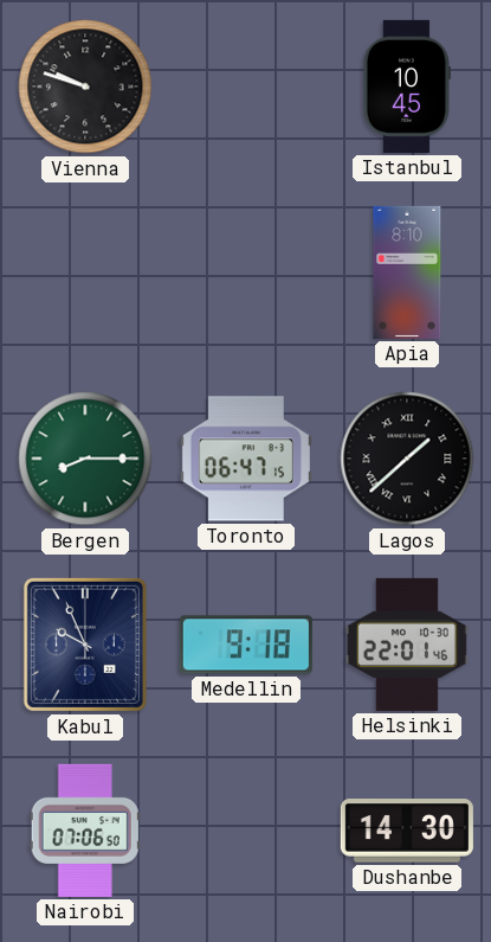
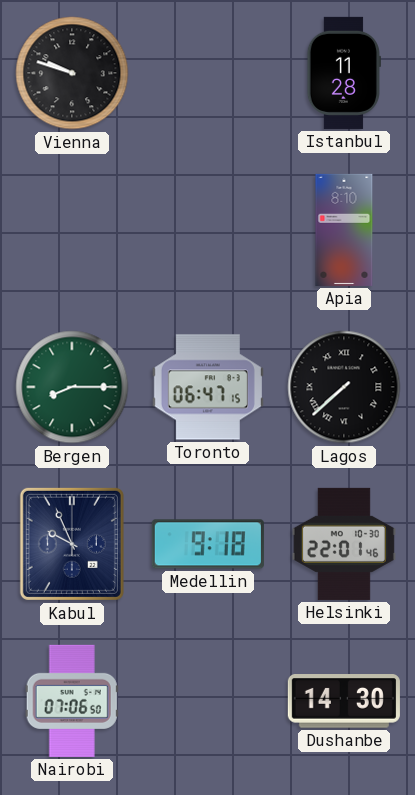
Istanbul: 10:45 -> 11:28 (344, 73)
Lagos: 1:38 -> 7:38 (344, 387)
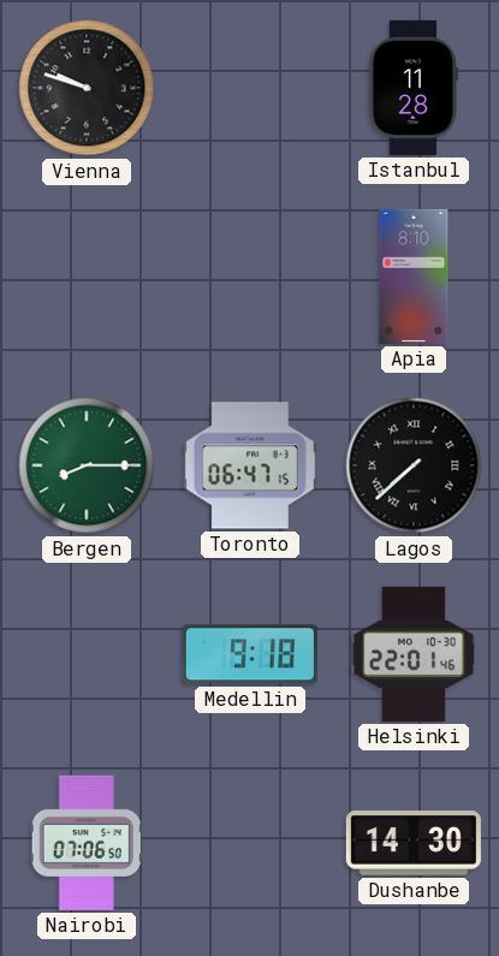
Kabul: 9:56 -> none (72, 544)
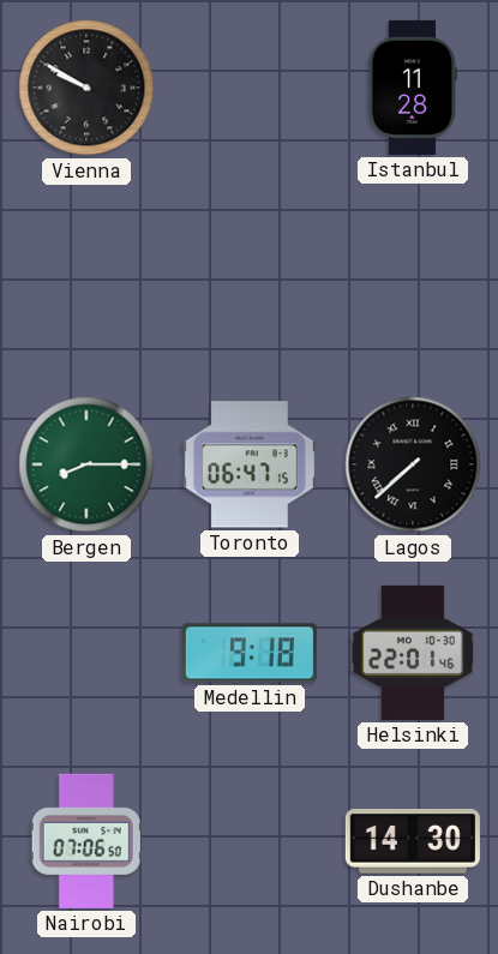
Vienna: 9:48 -> 9:50 (86, 88)
Apia: 8:10 -> none (414, 277)
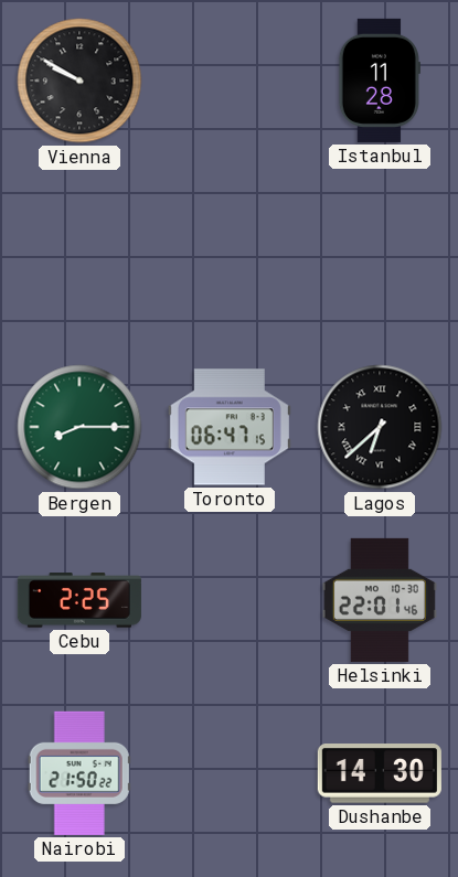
Lagos: 7:38 -> 6:38 (380, 427)
Cebu: none -> 2:25 (79, 600)
Medellin: 9:18 -> none (250, 653)
Nairobi: 07:06 -> 21:50 (79, 773)
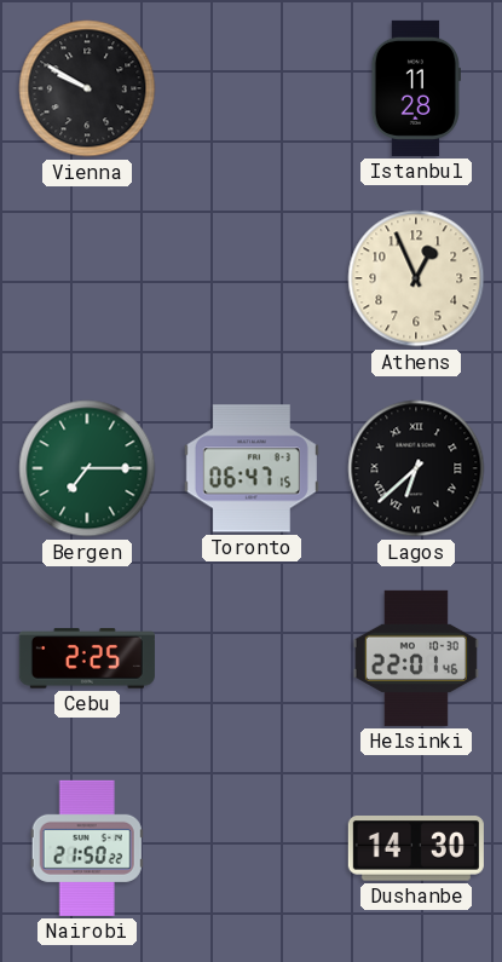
Athens: none -> 12:56 (416, 278)
Bergen: 8:15 -> 7:15 (87, 468)
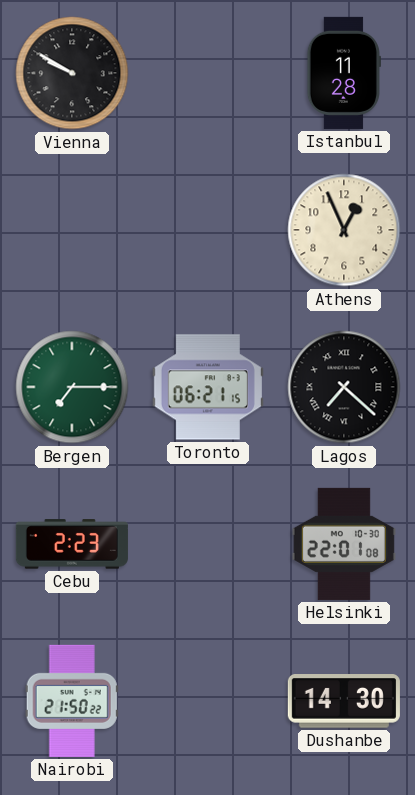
Toronto: 06:47 -> 06:21 (208, 387)
Lagos: 6:38 -> 7:22 (344, 387)
Cebu: 2:25 -> 2:23 (72, 544)
Helsinki: 22:01:46 -> 22:01:08 (344, 544)
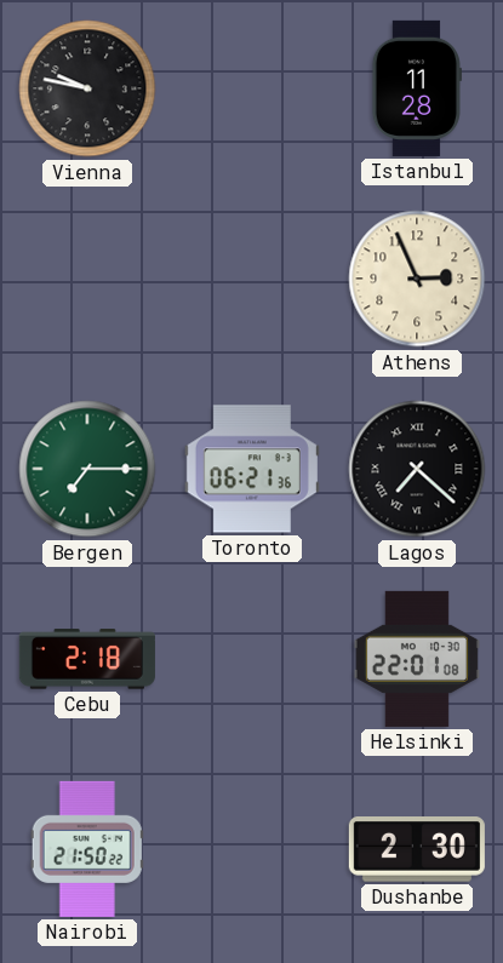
Vienna: 9:50 -> 9:47 (87, 88)
Athens: 12:56 -> 2:56 (417, 279)
Toronto: 06:21:15 -> 06:21:36 (252, 469)
Cebu: 2:23 -> 2:18 (87, 659)
Dushanbe: 14:30 -> 2:30 (417, 850)
